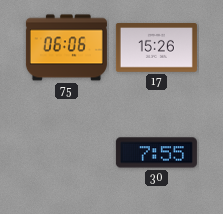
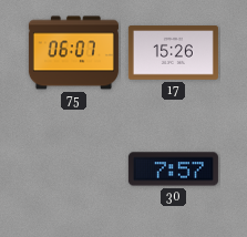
75: 06:06 -> 06:07 (73, 53)
30: 7:55 -> 7:57 (173, 169)
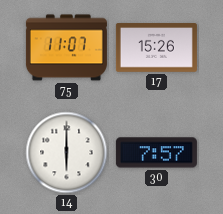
75: 06:07 -> 11:07 (66, 48)
14: none -> 6:00 (67, 153)
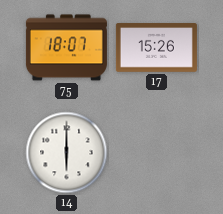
75: 11:07 -> 18:07 (66, 48)
30: 7:57 -> none (156, 153)
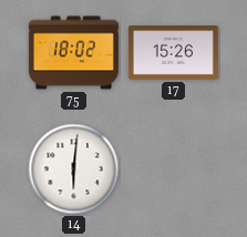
75: 18:07 -> 18:02 (73, 53)
14: 6:00 -> 6:01 (74, 169)
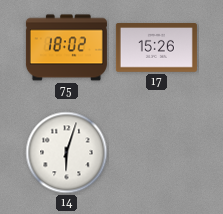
14: 6:01 -> 6:03 (67, 153)
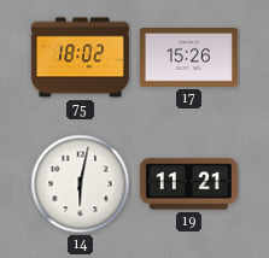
14: 6:03 -> 6:02 (81, 184)
19: none -> 11:21 (188, 184)
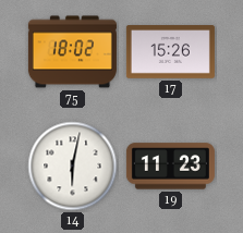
19: 11:21 -> 11:23 (170, 167)
